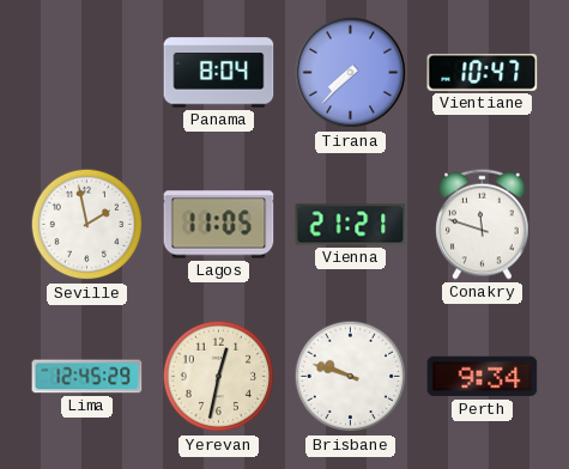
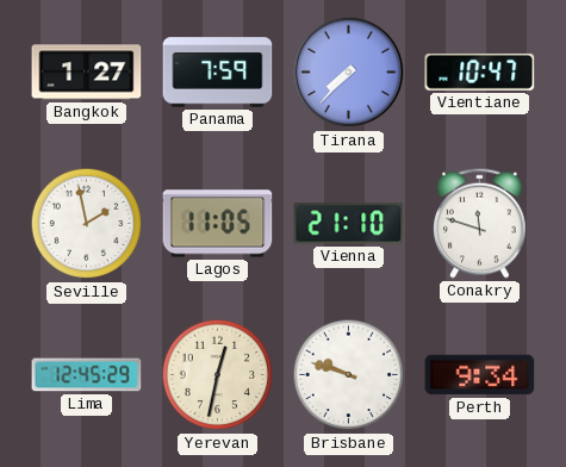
Bangkok: none -> 1:27 (87, 73)
Panama: 8:04 -> 7:59 (218, 73)
Vienna: 21:21 -> 21:10 (349, 224)
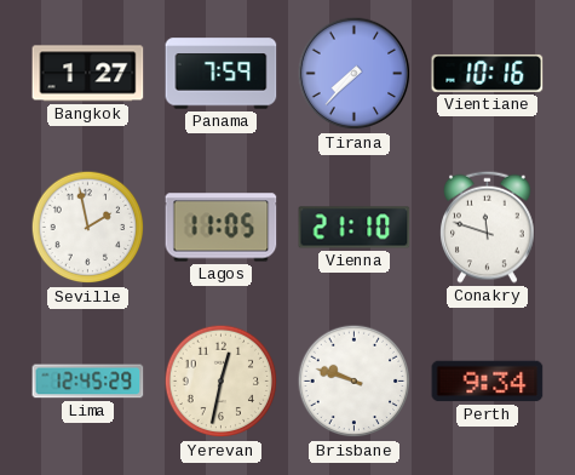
Vientiane: 10:47 -> 10:16 (488, 73)
